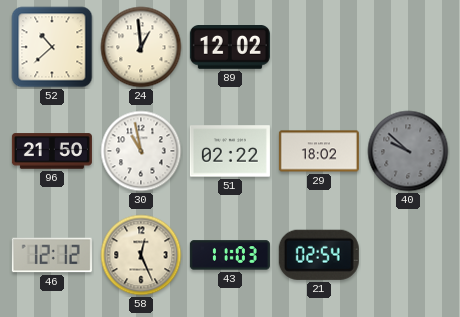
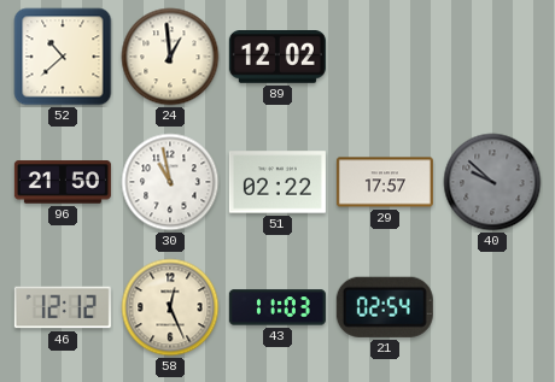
29: 18:02 -> 17:57 (385, 182)
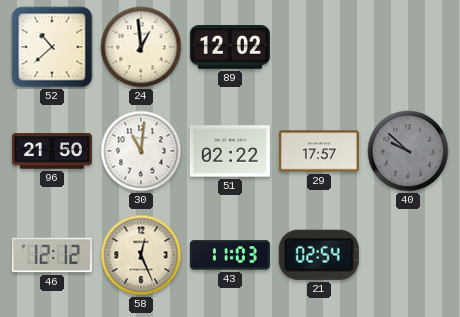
30: 10:58 -> 11:01 (141, 151)
